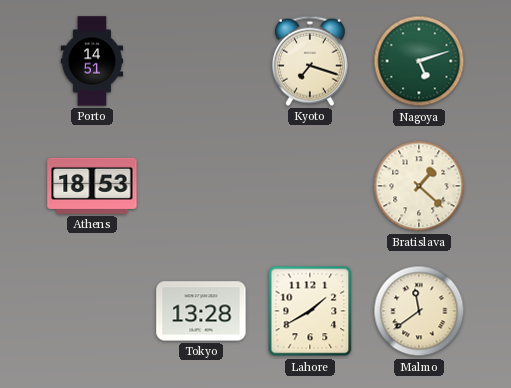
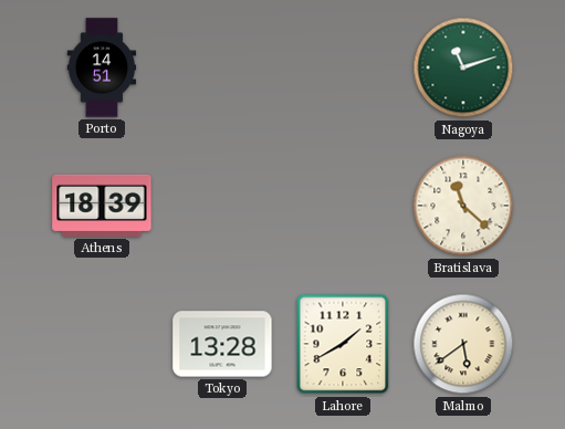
Kyoto: 7:18 -> none (310, 61)
Nagoya: 5:12 -> 11:12 (463, 67)
Athens: 18:53 -> 18:39 (102, 206)
Bratislava: 1:22 -> 11:22 (463, 206)
Malmo: 11:39 -> 5:39 (463, 344)
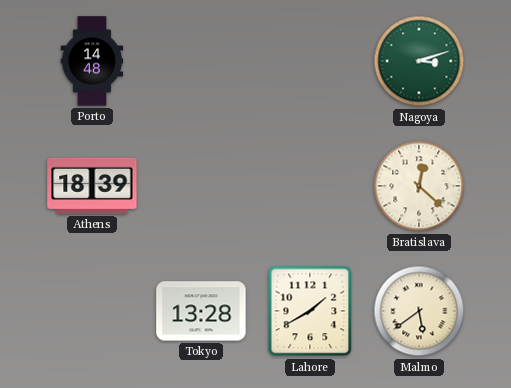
Porto: 14:51 -> 14:48 (92, 61)
Nagoya: 11:12 -> 3:12 (419, 61)
Bratislava: 11:22 -> 12:22 (419, 186)
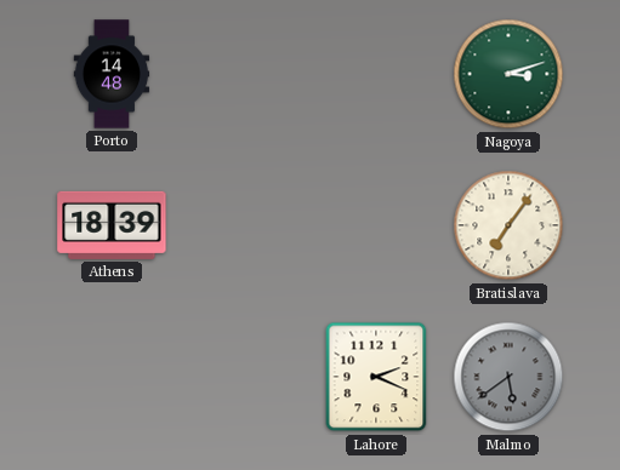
Bratislava: 12:22 -> 7:06 (508, 225)
Tokyo: 13:28 -> none (201, 311)
Lahore: 1:40 -> 2:19 (376, 377)
Malmo dial: cream -> grey (508, 377)
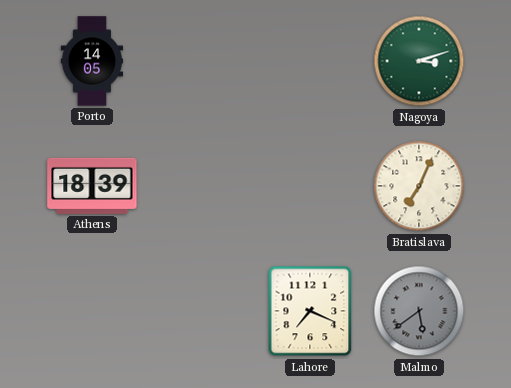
Porto: 14:48 -> 14:05 (92, 61)
Bratislava: 7:06 -> 7:04 (419, 186)
Lahore: 2:19 -> 7:19 (310, 311)
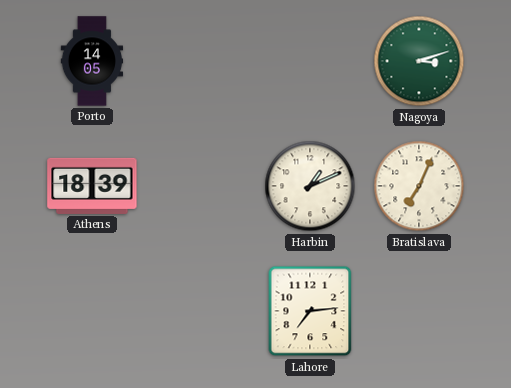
Harbin: none -> 1:11 (310, 186)
Lahore: 7:19 -> 7:14 (310, 311)
Malmo: 5:39 -> none (419, 311)
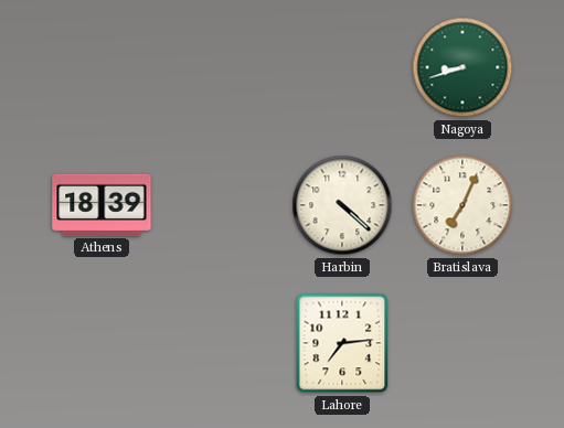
Porto: 14:05 -> none (92, 61)
Nagoya: 3:12 -> 8:42 (462, 67)
Harbin: 1:11 -> 4:22 (342, 205)
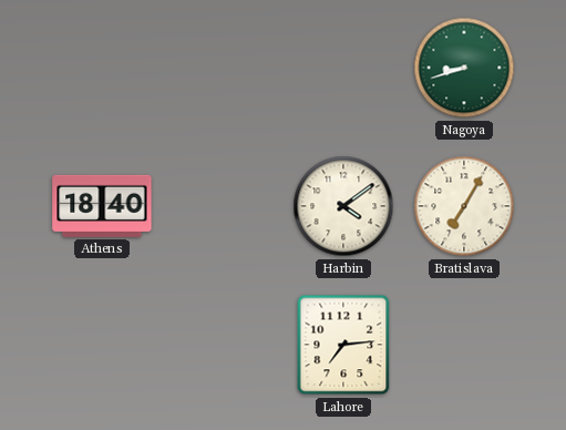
Athens: 18:39 -> 18:40 (102, 206)
Harbin: 4:22 -> 4:09 (343, 206)
Bratislava: 7:04 -> 7:05 (464, 206)
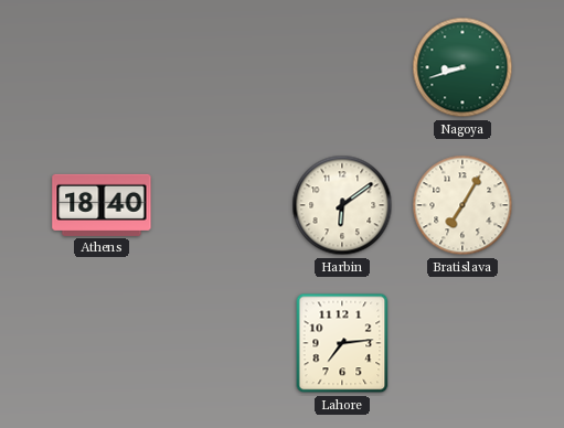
Harbin: 4:09 -> 6:09 (342, 205)
